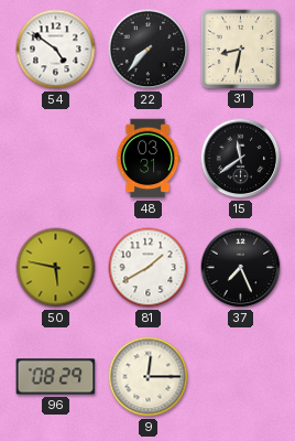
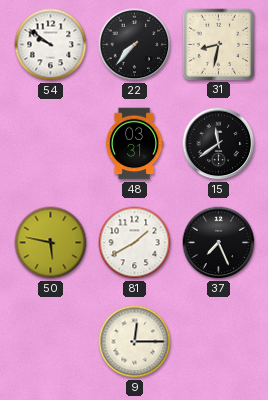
54: 4:51 -> 9:51 (51, 45)
96: 08:29 -> none (56, 377)
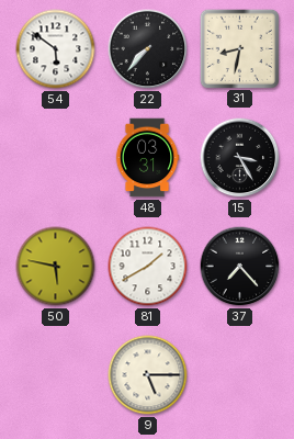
54: 9:51 -> 5:51 (56, 49)
15: 11:39 -> 3:25 (240, 158)
37: 7:26 -> 7:23 (240, 267)
9: 12:15 -> 5:15 (148, 375)
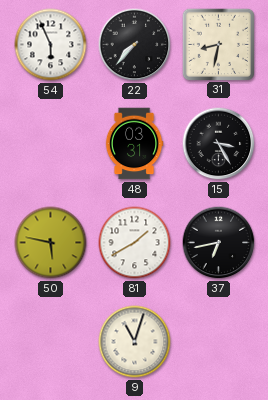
54: 5:51 -> 5:56 (51, 45)
37: 7:23 -> 6:43 (219, 243)
9: 5:15 -> 11:03 (135, 342)
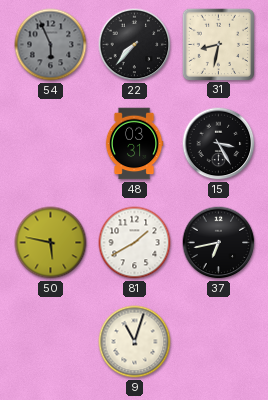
54 dial: white -> grey (51, 45)
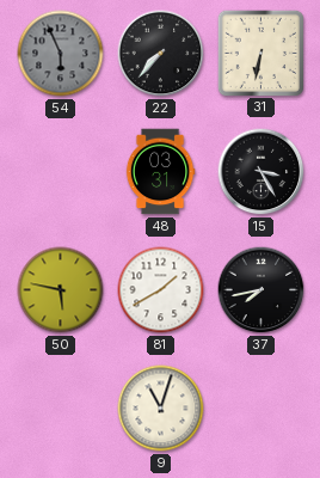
31: 8:32 -> 6:32 (260, 53)
37: 6:43 -> 7:43 (261, 290)
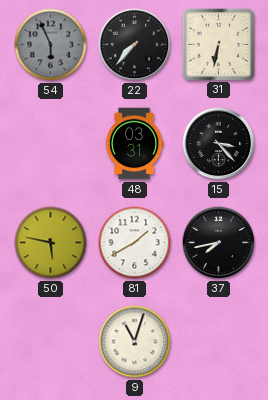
15: 3:25 -> 3:23 (219, 144)
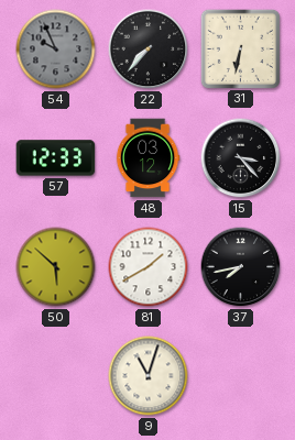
54: 5:56 -> 9:56 (56, 50)
57: none -> 12:33 (56, 158)
48: 03:31 -> 03:12 (147, 158)
50: 5:47 -> 5:52 (56, 267)
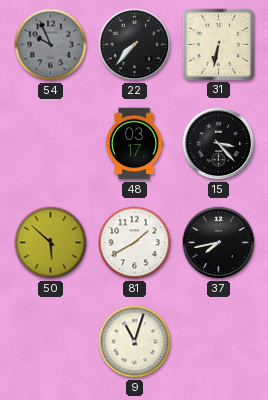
57: 12:33 -> none (56, 158)
48: 03:12 -> 03:17 (134, 144)
